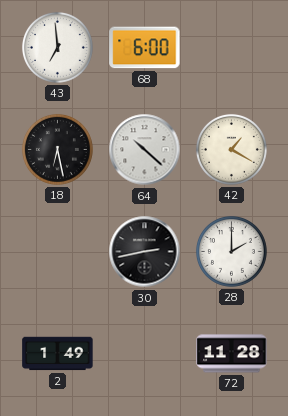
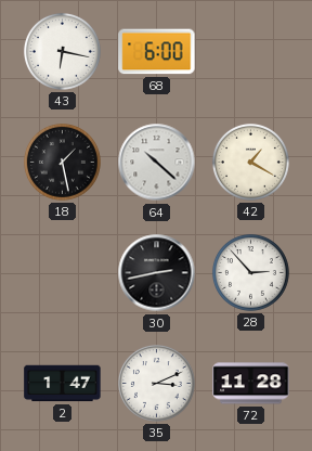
43: 6:59 -> 6:17 (62, 51)
18: 6:28 -> 1:28 (62, 162)
28: 2:00 -> 2:53 (250, 272)
2: 1:49 -> 1:47 (63, 384)
35: none -> 3:11 (156, 383)
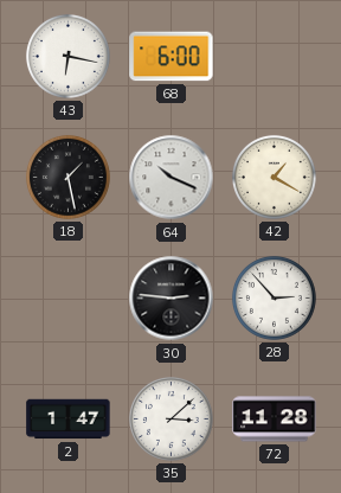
64: 10:22 -> 10:19 (172, 178)
30: 2:43 -> 2:46 (172, 299)
35: 3:11 -> 3:08 (170, 418)
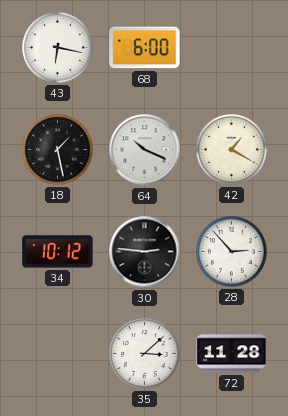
34: none -> 10:12 (58, 252)
2: 1:47 -> none (69, 420)
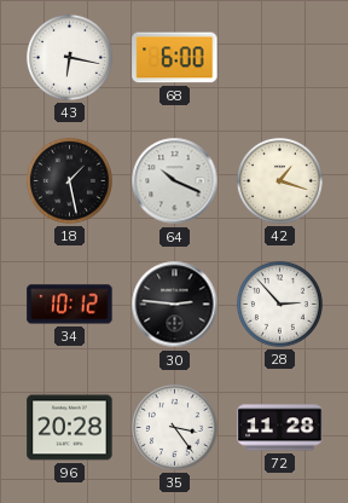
42: 1:20 -> 1:18 (279, 180)
96: none -> 20:28 (70, 428)
35: 3:08 -> 3:24 (174, 427)
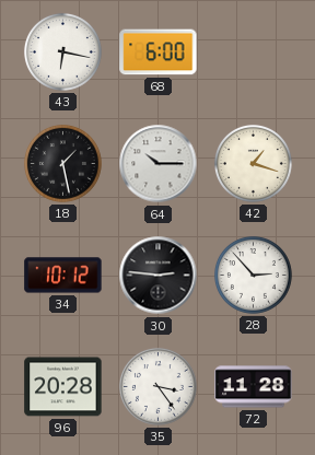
64: 10:19 -> 10:15 (159, 164)
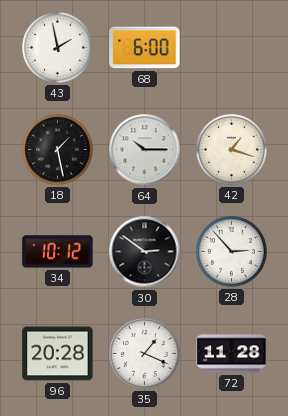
43: 6:17 -> 1:58 (57, 47)
30: 2:46 -> 2:51 (145, 252)
35: 3:24 -> 1:19 (144, 353)
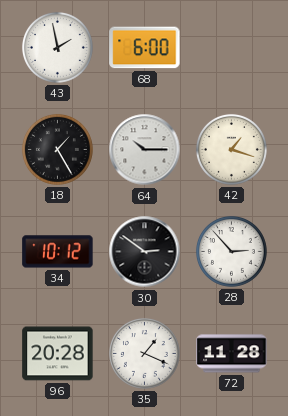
18: 1:28 -> 1:25 (57, 149)
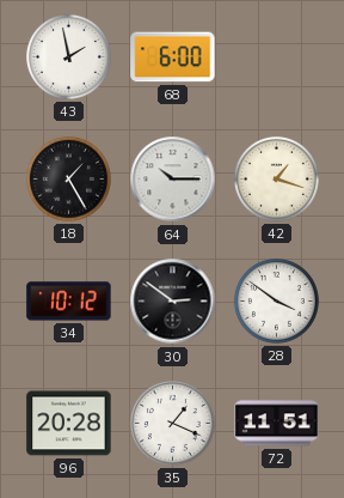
28: 2:53 -> 3:51 (276, 300)
72: 11:28 -> 11:51 (277, 424)
